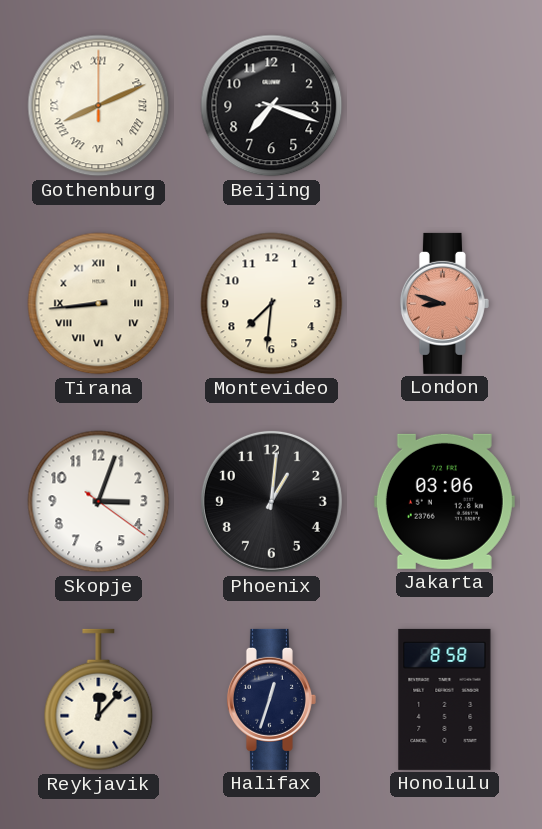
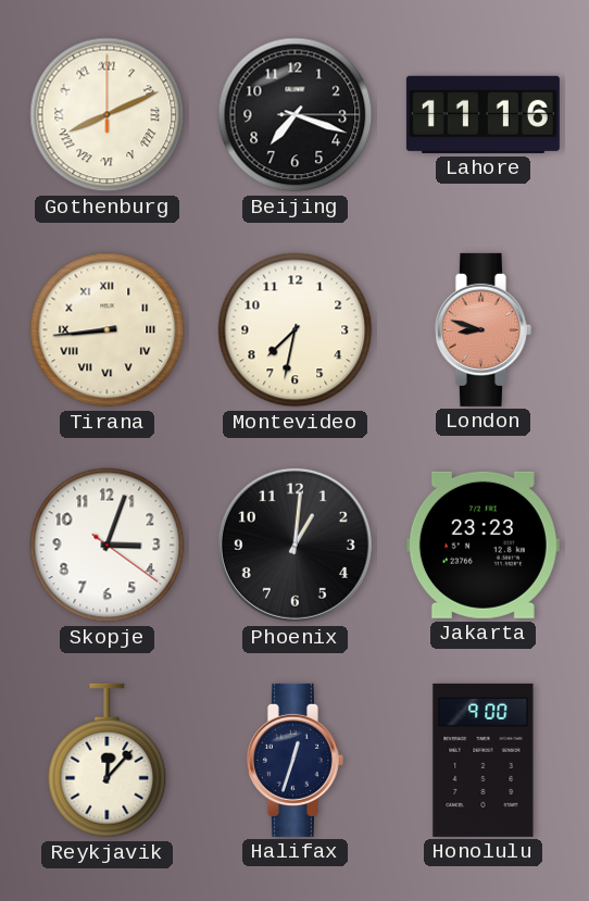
Lahore: none -> 11:16 (483, 114)
Montevideo: 7:31 -> 7:32 (296, 330)
Jakarta: 03:06 -> 23:23 (483, 545)
Honolulu: 8:58 -> 9:00 (484, 760)
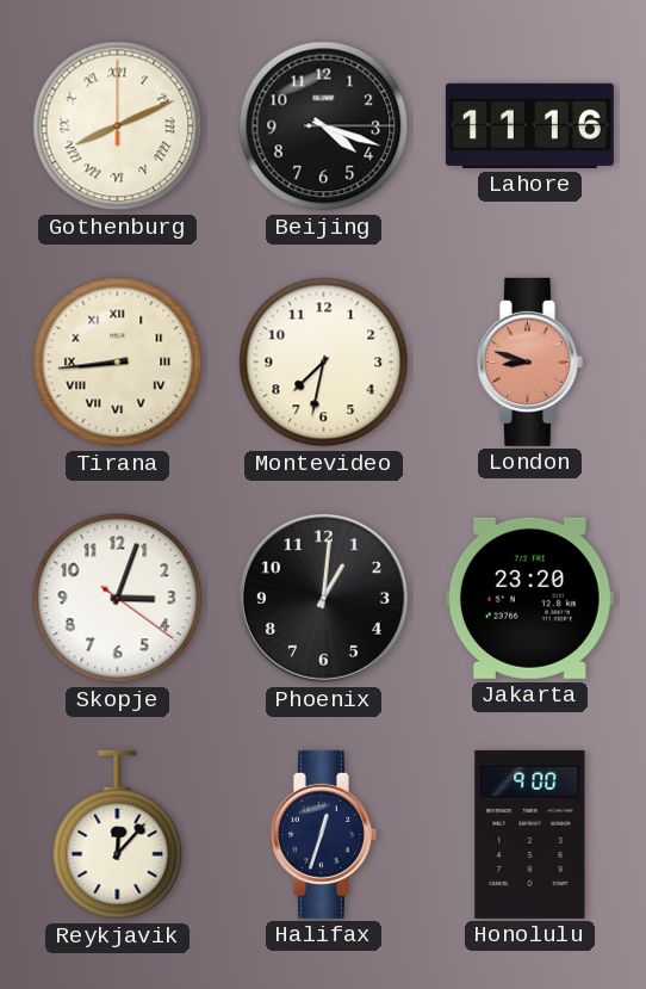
Beijing: 7:18 -> 4:18 (324, 126)
Jakarta: 23:23 -> 23:20 (529, 598)
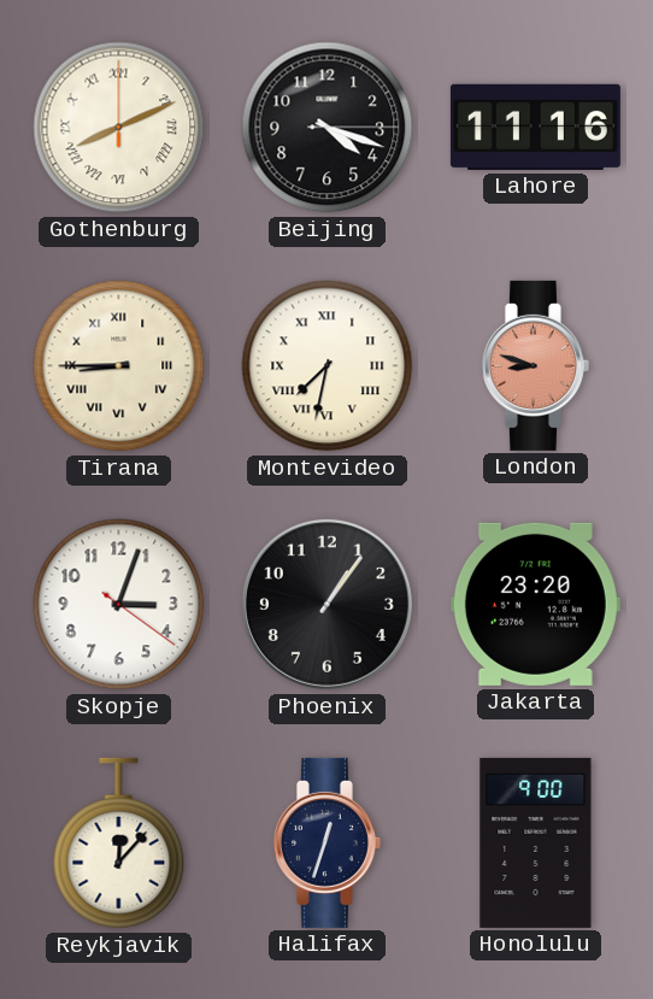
Tirana: 8:44 -> 8:45 (119, 366)
Montevideo numerals: Arabic -> Roman (328, 366)
Phoenix: 1:01 -> 1:06 (326, 604)
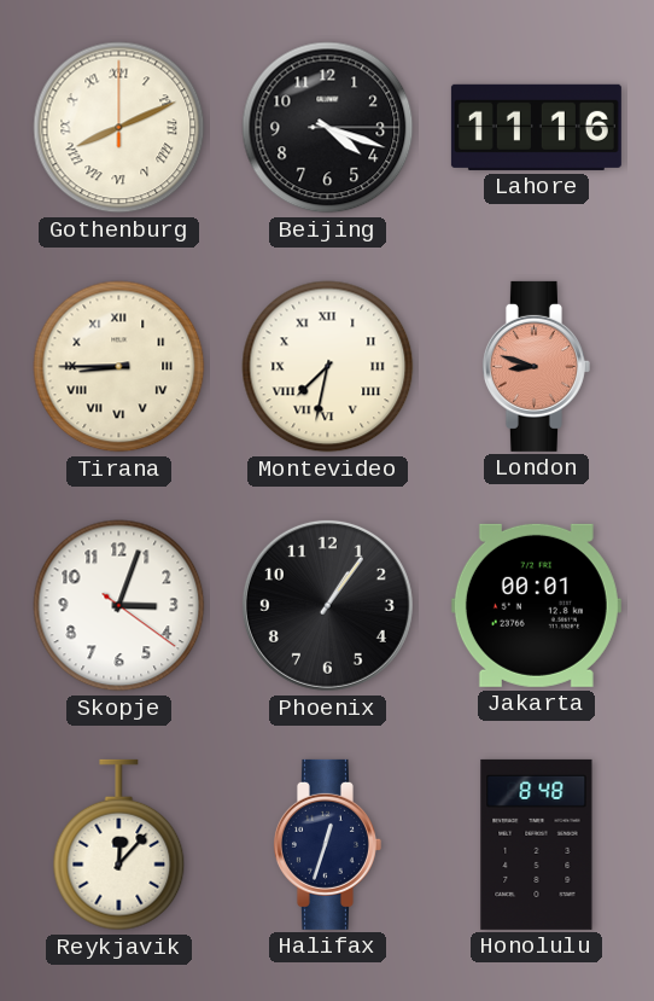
Jakarta: 23:20 -> 00:01 (536, 605)
Honolulu: 9:00 -> 8:48 (537, 844)
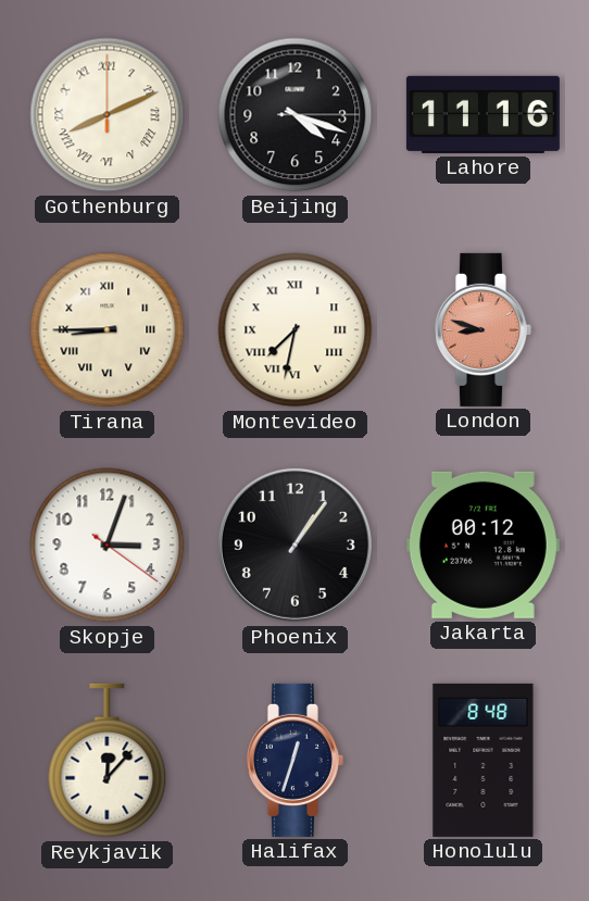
Jakarta: 00:01 -> 00:12 (483, 545)
